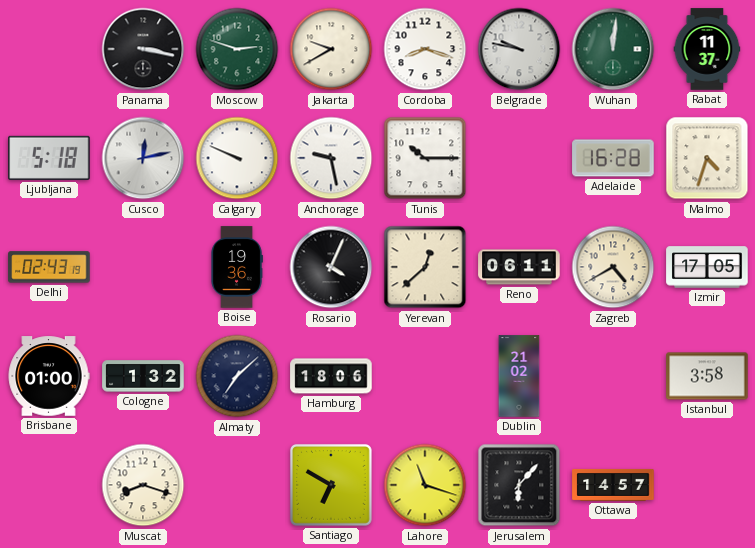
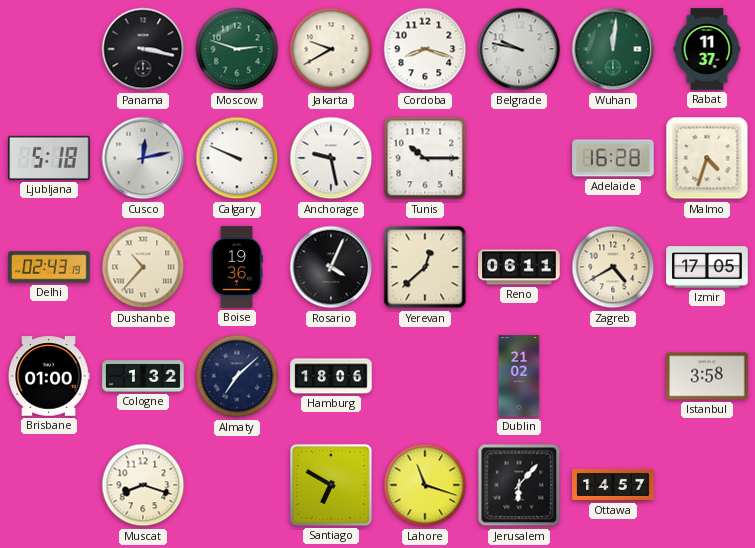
Dushanbe: none -> 10:37 (143, 267)
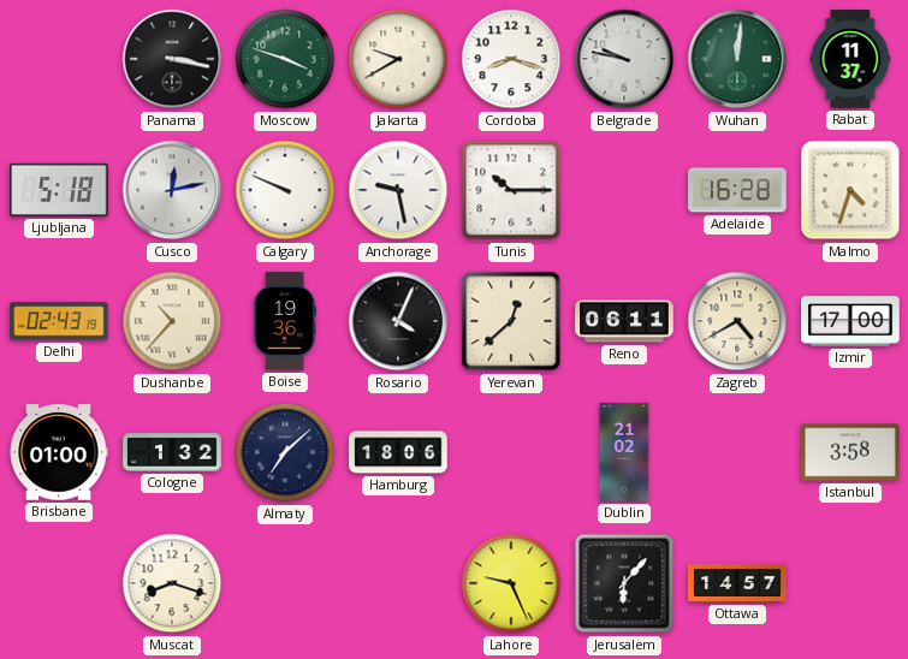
Moscow: 2:48 -> 3:48 (285, 59)
Izmir: 17:05 -> 17:00 (850, 321)
Santiago: 6:50 -> none (331, 485)
Lahore: 11:18 -> 9:26 (511, 583)
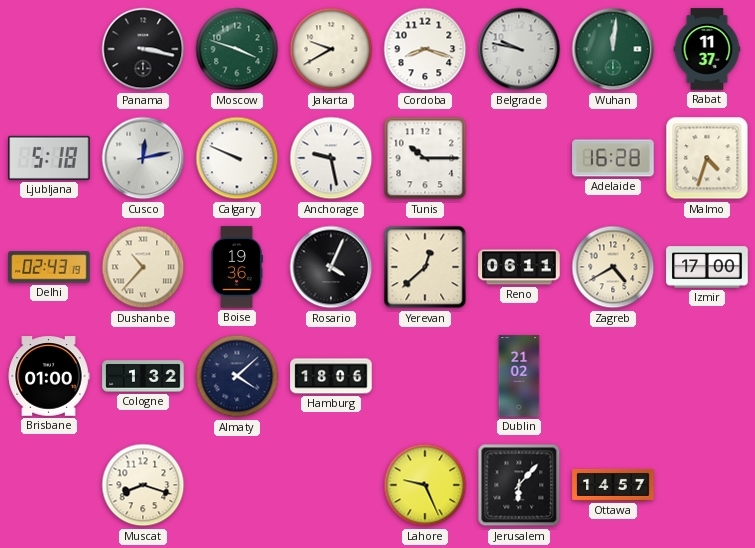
Almaty: 7:08 -> 4:08 (237, 376)
Istanbul: 3:58 -> none (850, 452)
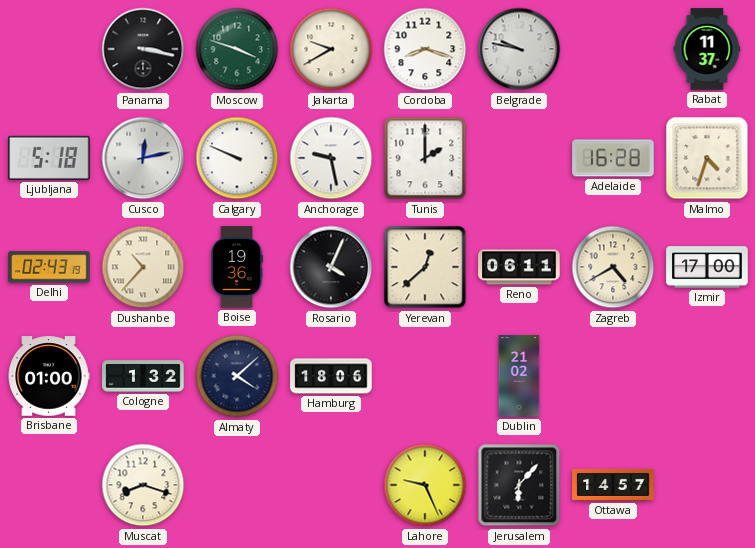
Wuhan: 12:01 -> none (613, 49)
Tunis: 10:15 -> 2:00 (425, 158)
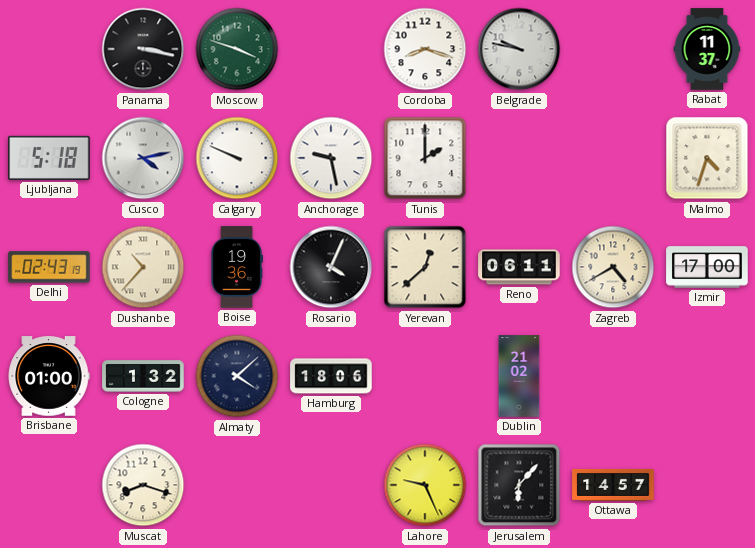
Jakarta: 9:40 -> none (331, 49)
Cusco: 12:13 -> 4:13 (143, 158)
Adelaide: 16:28 -> none (613, 158)
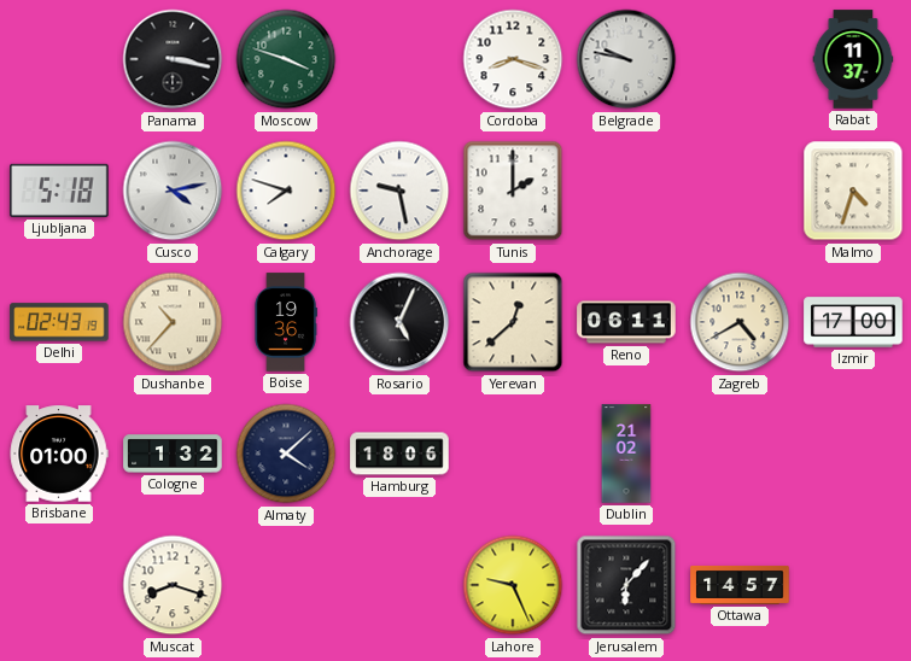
Calgary: 9:49 -> 7:48 (286, 191)
Rosario: 4:04 -> 5:04 (399, 322)
